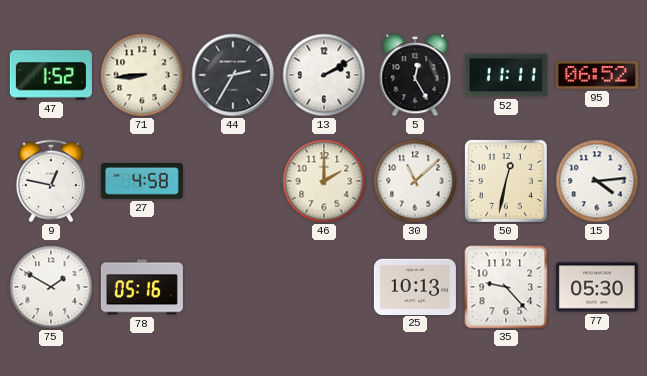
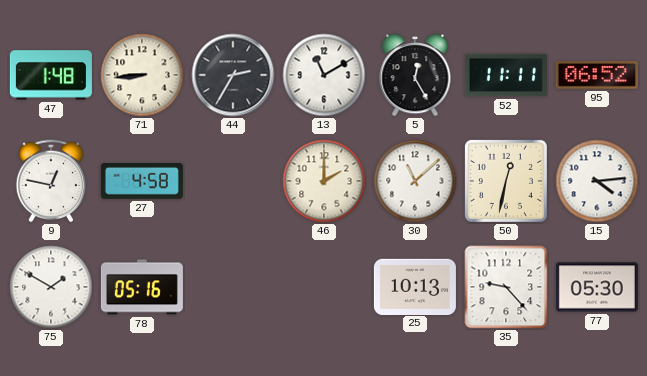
47: 1:52 -> 1:48 (51, 75)
13: 2:10 -> 11:10 (324, 75)
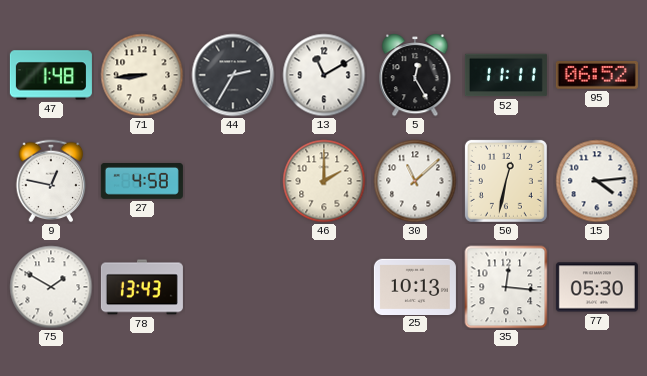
78: 05:16 -> 13:43 (142, 287)
35: 9:23 -> 12:16 (506, 287)
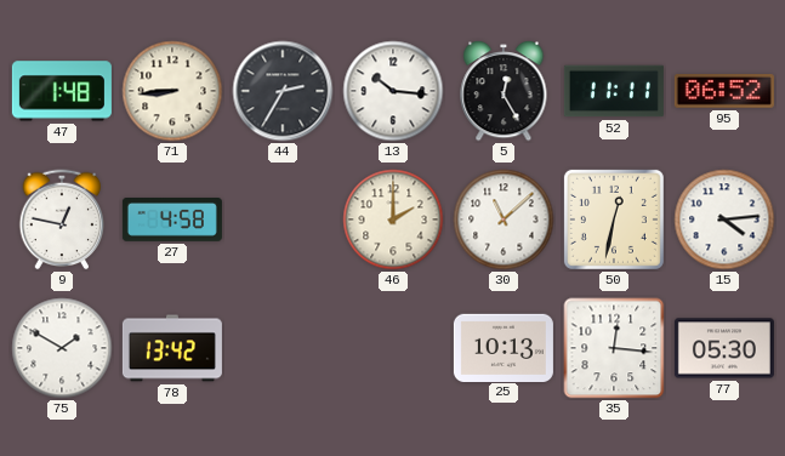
13: 11:10 -> 10:16 (393, 91)
78: 13:43 -> 13:42 (172, 348)
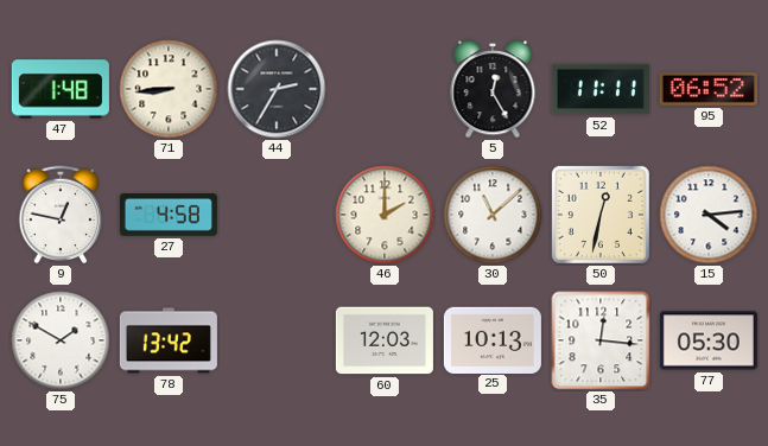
13: 10:16 -> none (393, 91)
60: none -> 12:03 (385, 340)
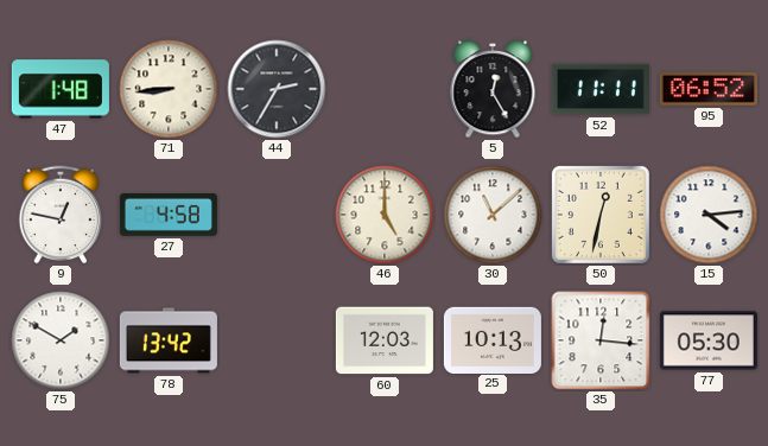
46: 2:00 -> 5:00 (385, 215)
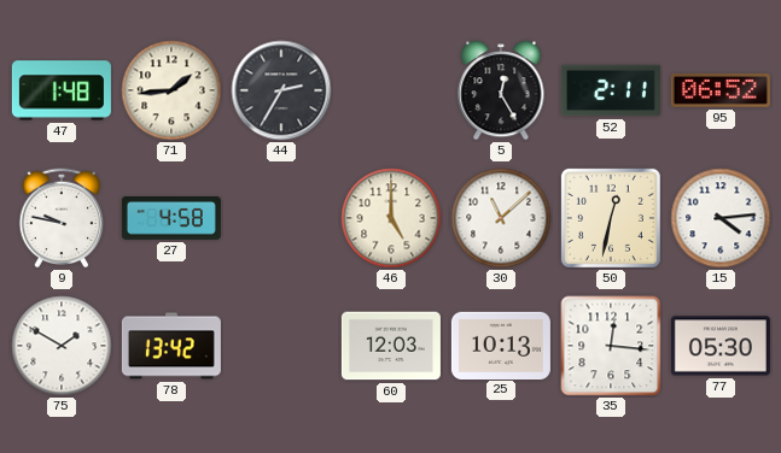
71: 8:44 -> 1:44 (171, 90)
52: 11:11 -> 2:11 (611, 90)
9: 12:47 -> 9:47 (62, 218)
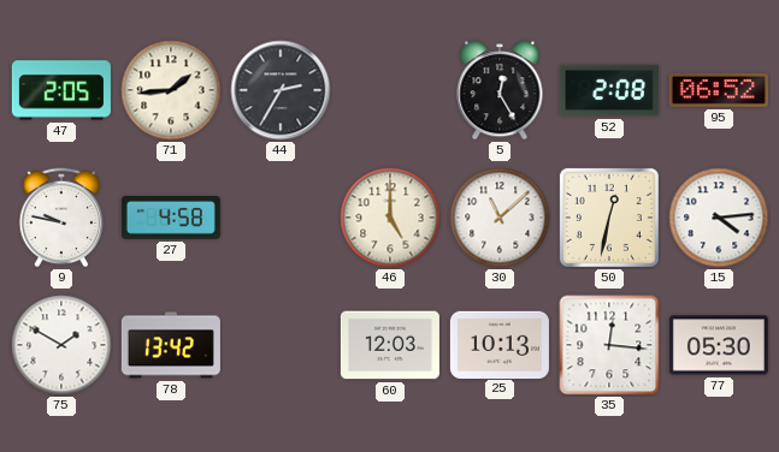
47: 1:48 -> 2:05 (61, 90)
52: 2:11 -> 2:08 (609, 90)
